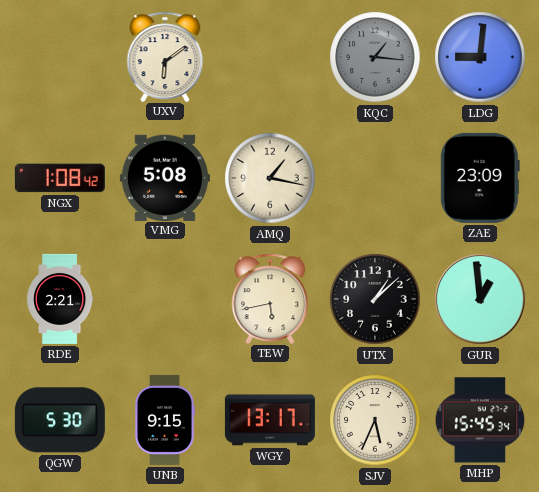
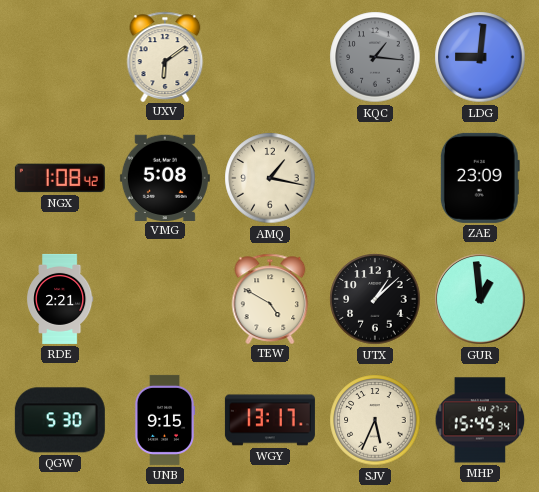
TEW: 5:43 -> 4:50 (270, 298)
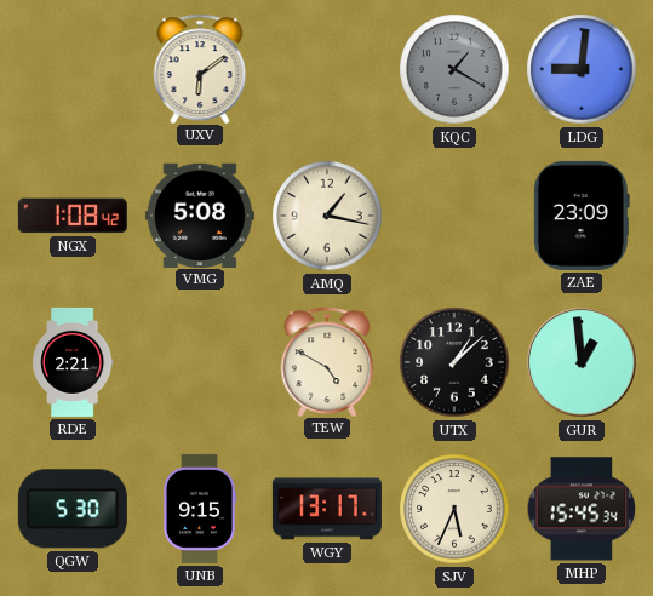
KQC: 1:16 -> 1:20 (454, 69)
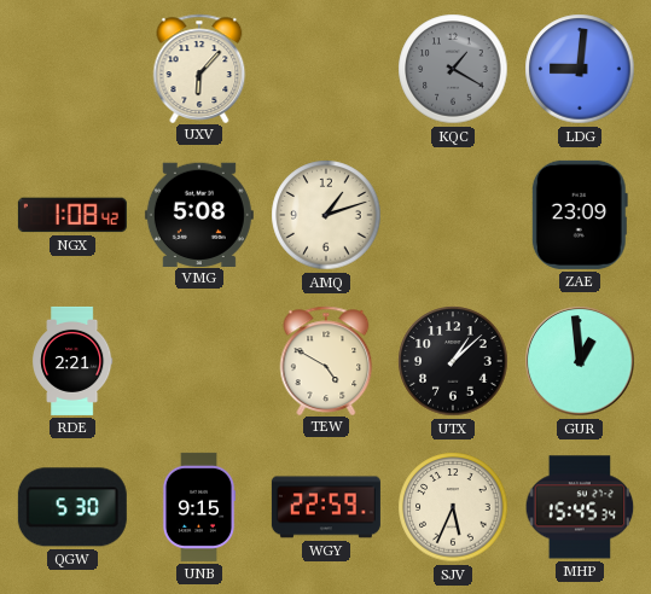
UXV: 6:09 -> 6:07 (199, 68)
AMQ: 1:17 -> 1:12 (326, 215)
WGY: 13:17 -> 22:59 (326, 507)
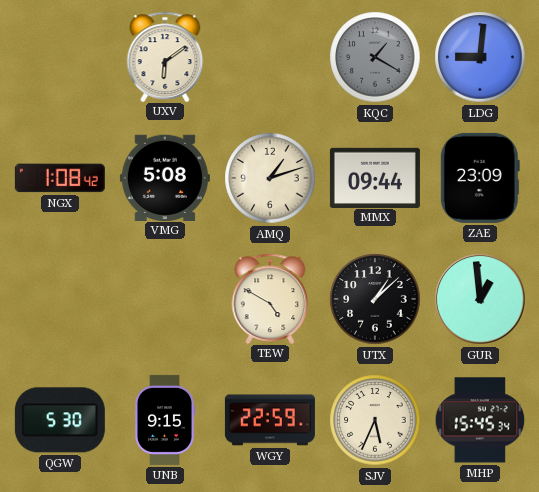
UXV: 6:07 -> 6:09 (165, 56)
MMX: none -> 09:44 (375, 177)
RDE: 2:21 -> none (74, 361)
